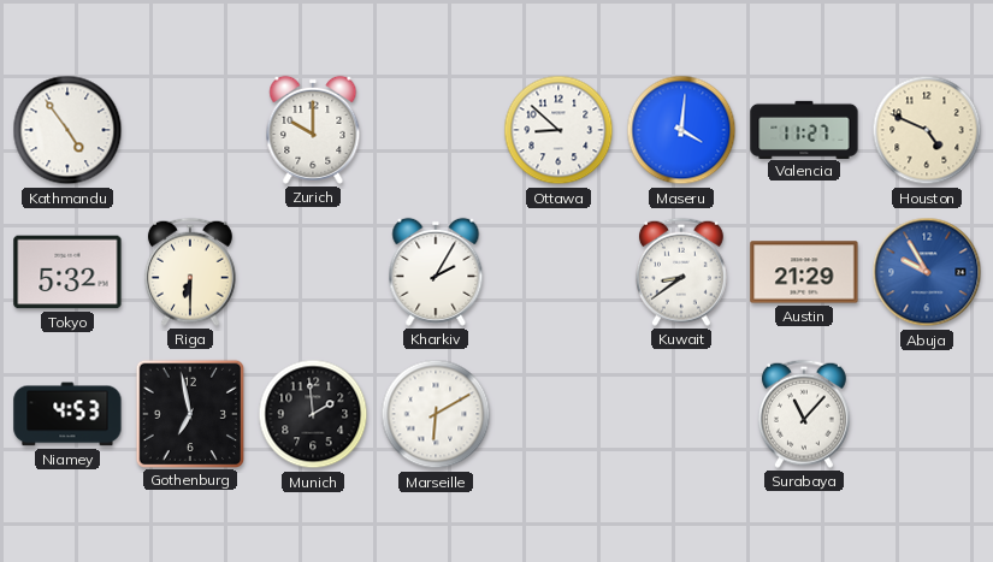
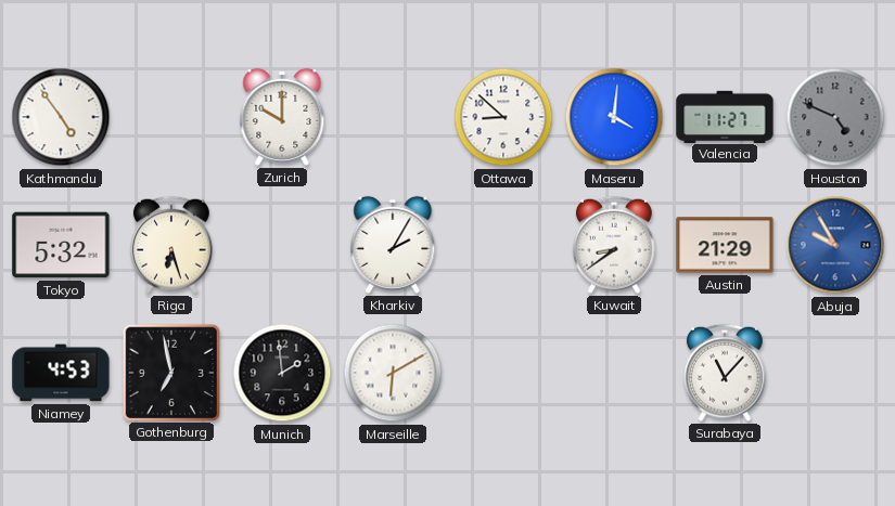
Houston dial: cream -> grey (835, 117)
Riga: 6:30 -> 6:27 (171, 245)
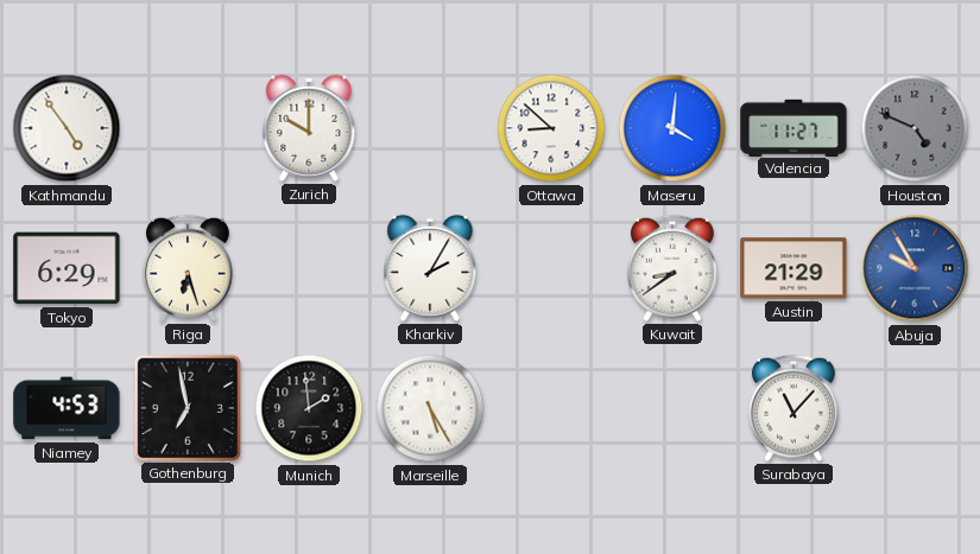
Tokyo: 5:32 -> 6:29 (67, 268)
Marseille: 6:10 -> 5:25 (430, 408)
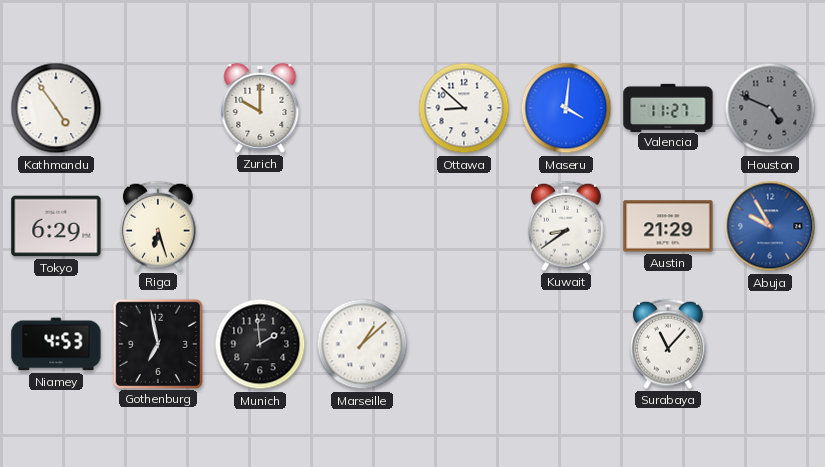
Kharkiv: 2:05 -> none (430, 268)
Marseille: 5:25 -> 1:08 (362, 344)
